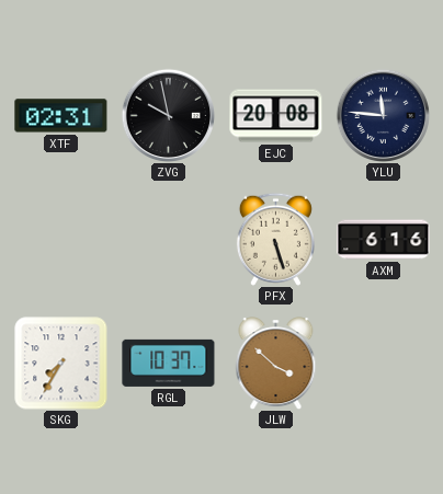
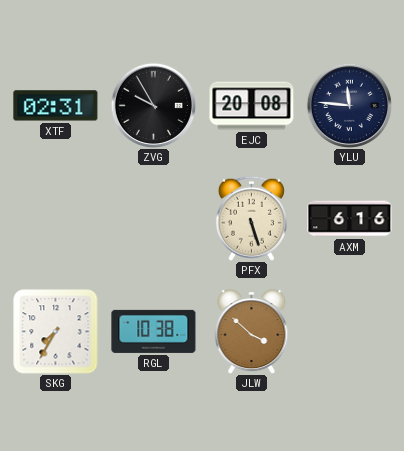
ZVG: 9:58 -> 9:55 (153, 105)
RGL: 10:37 -> 10:38 (154, 331)
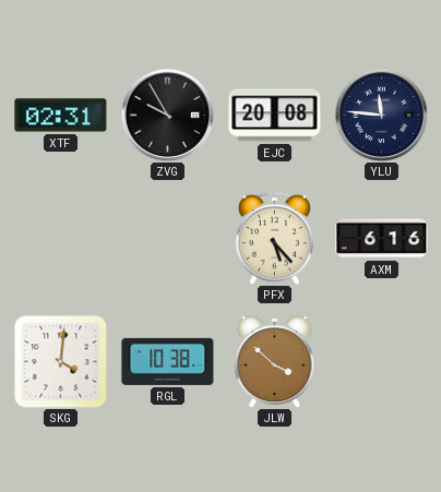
PFX: 5:27 -> 5:23 (274, 238)
SKG: 7:35 -> 4:01 (61, 362)
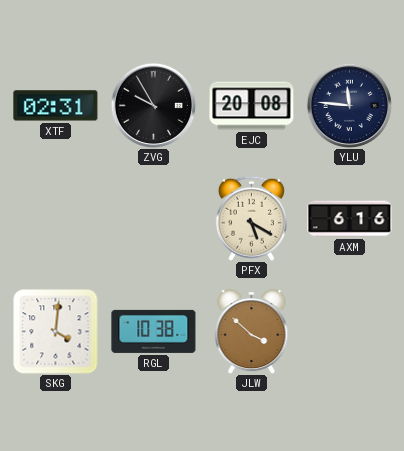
PFX: 5:23 -> 5:20 (251, 218)
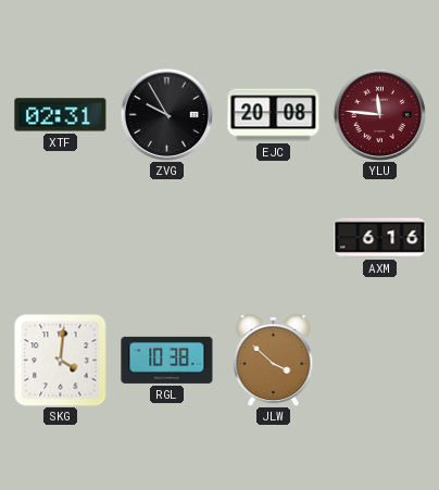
YLU dial: navy -> burgundy (379, 114)
PFX: 5:20 -> none (251, 218)
